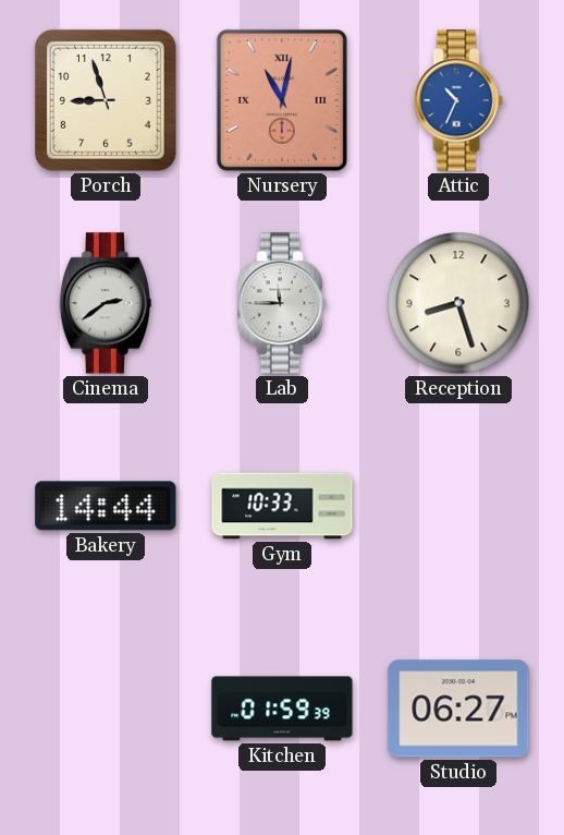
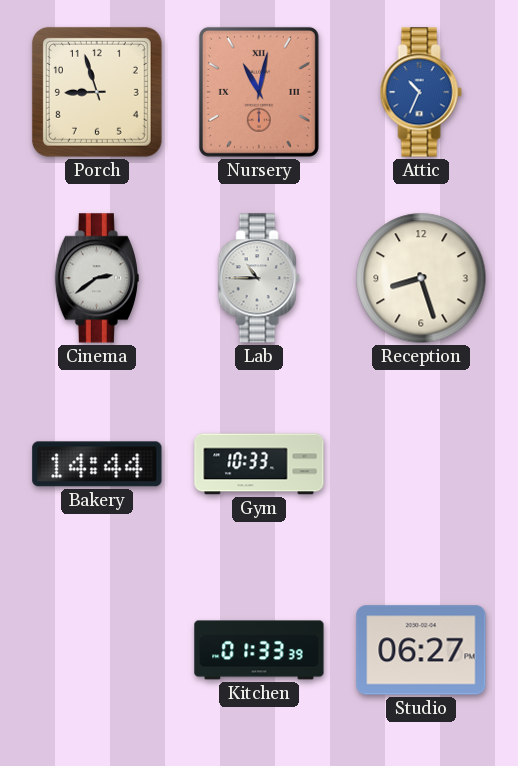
Lab: 11:45 -> 10:45 (259, 278)
Kitchen: 01:59 -> 01:33 (259, 650)
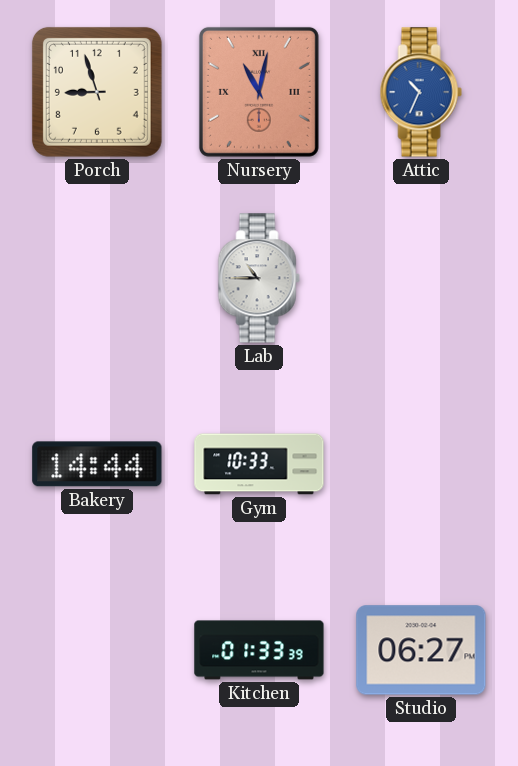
Cinema: 2:39 -> none (97, 278)
Reception: 8:27 -> none (421, 278)
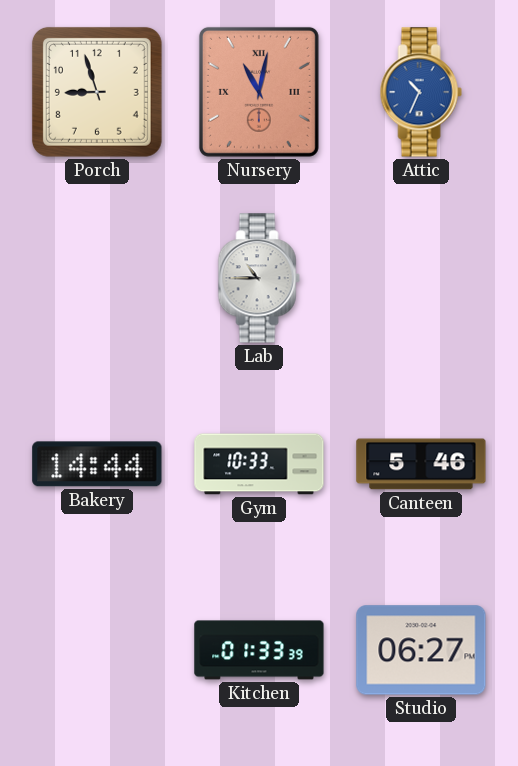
Canteen: none -> 5:46 (421, 464)
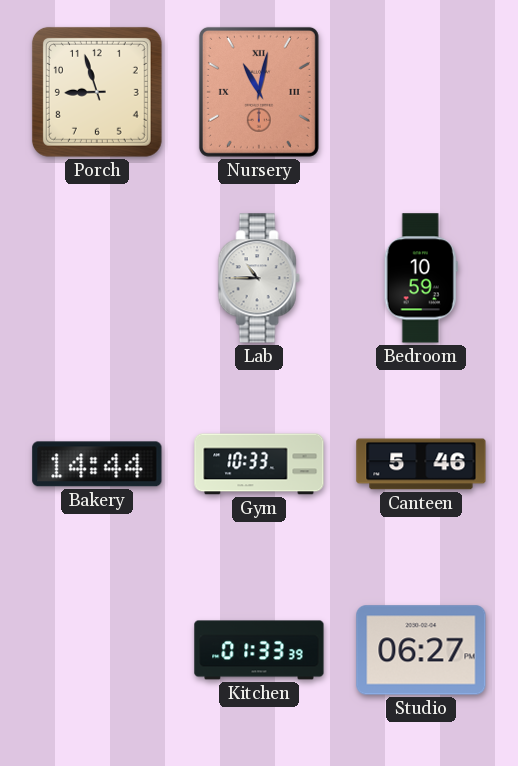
Attic: 10:34 -> none (421, 92)
Bedroom: none -> 10:59 (421, 278)
